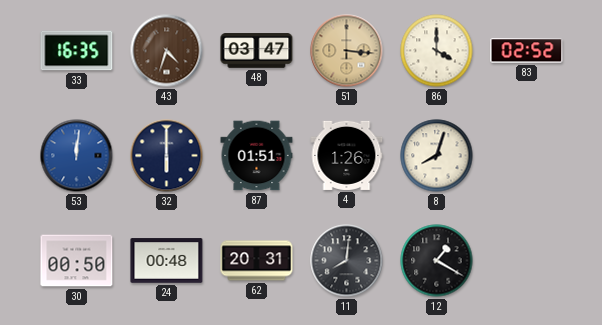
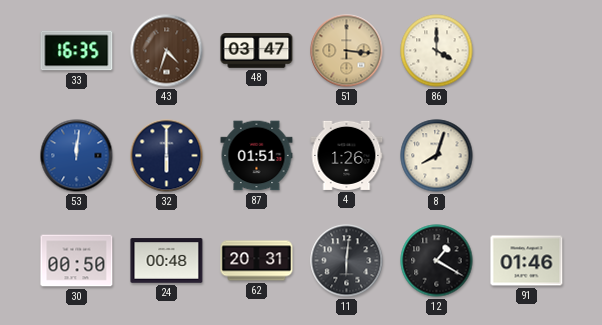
83: 02:52 -> none (527, 51)
11: 8:01 -> 6:01 (347, 261)
91: none -> 01:46 (527, 261)
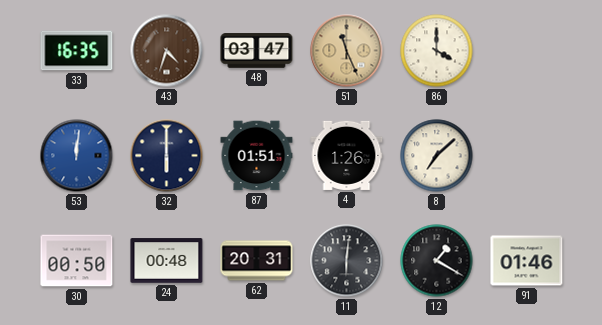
51: 3:16 -> 11:26 (347, 51)
8: 8:03 -> 7:08 (437, 156)
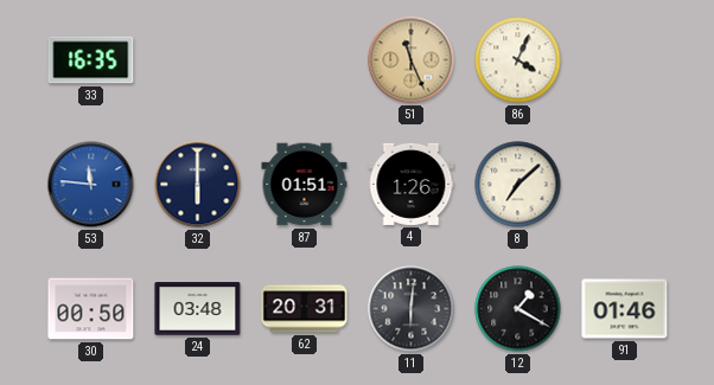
43: 4:33 -> none (167, 51)
48: 03:47 -> none (257, 51)
86: 4:00 -> 4:04 (518, 60)
53: 12:01 -> 11:46 (91, 185)
24: 00:48 -> 03:48 (198, 309)
